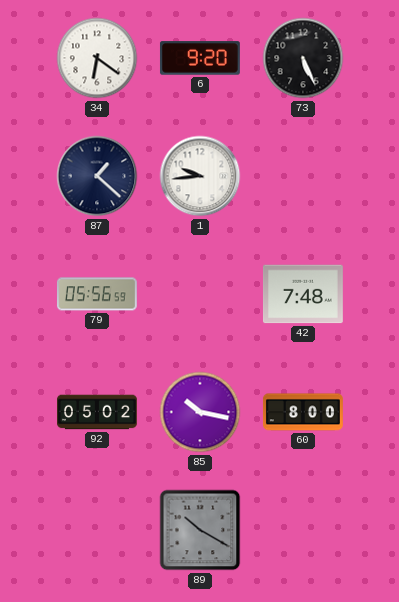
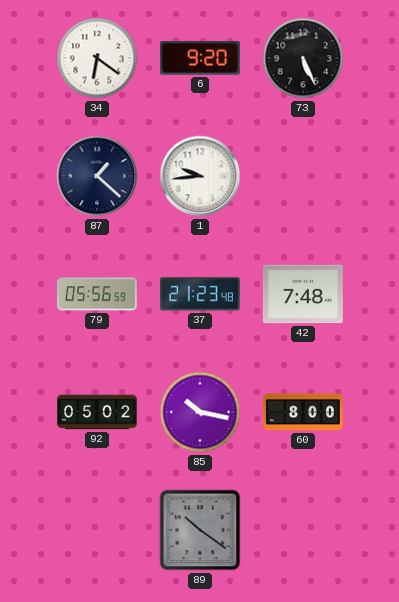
37: none -> 21:23 (200, 294)
89: 10:20 -> 10:21 (200, 530)
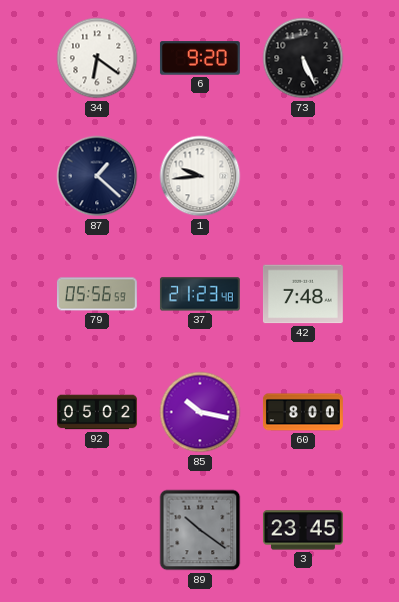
3: none -> 23:45 (303, 530)
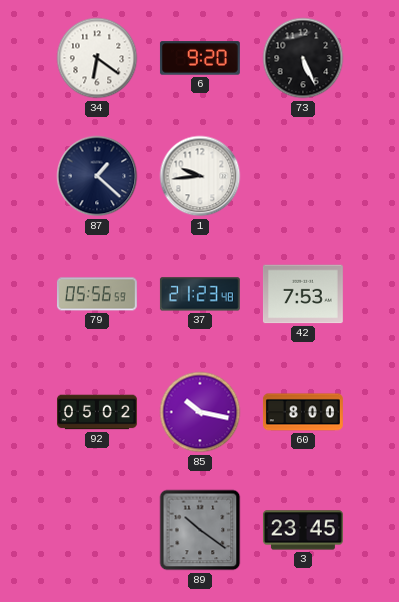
42: 7:48 -> 7:53 (303, 294)
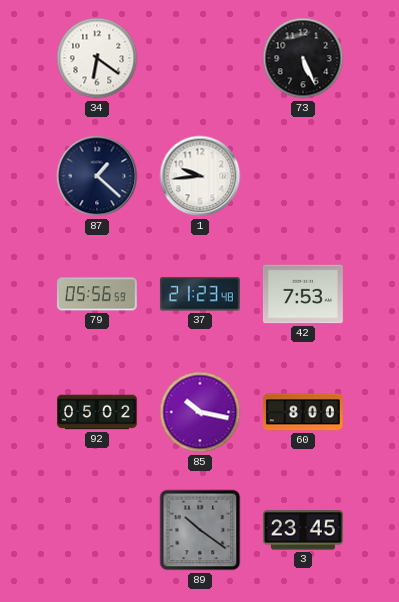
6: 9:20 -> none (200, 58)
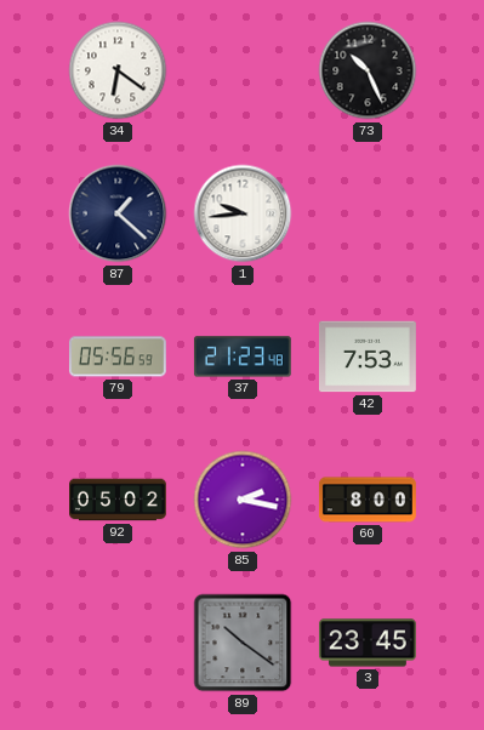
73: 5:26 -> 10:26 (368, 70)
85: 10:17 -> 2:17 (243, 500)
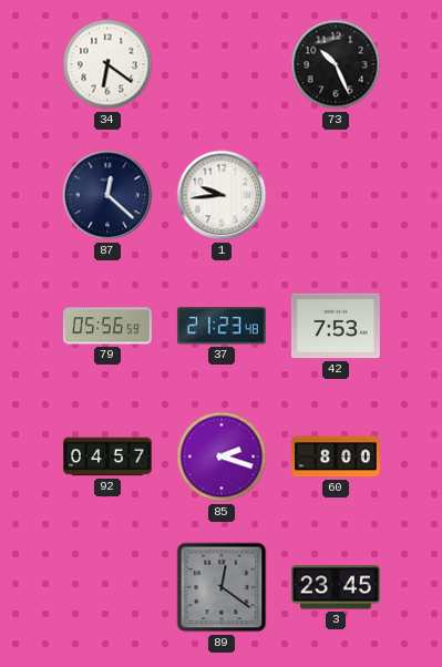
87: 1:22 -> 12:22 (107, 195)
92: 05:02 -> 04:57 (109, 456)
85: 2:17 -> 2:18 (222, 456)
89: 10:21 -> 12:21 (222, 587)
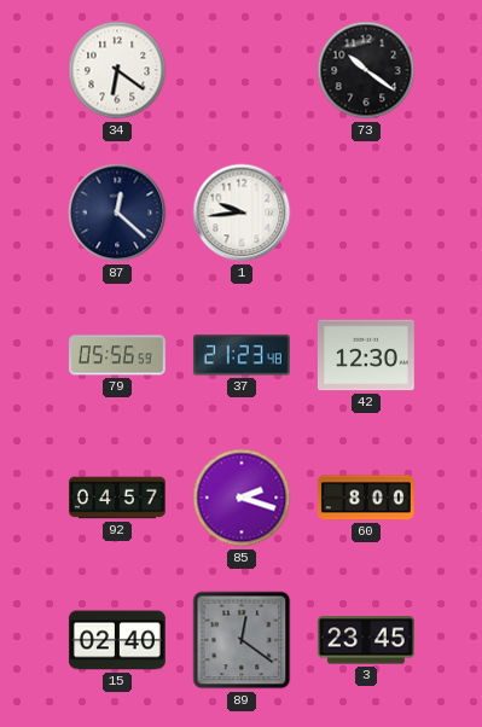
73: 10:26 -> 10:21 (366, 70)
42: 7:53 -> 12:30 (366, 355)
15: none -> 02:40 (117, 640)
